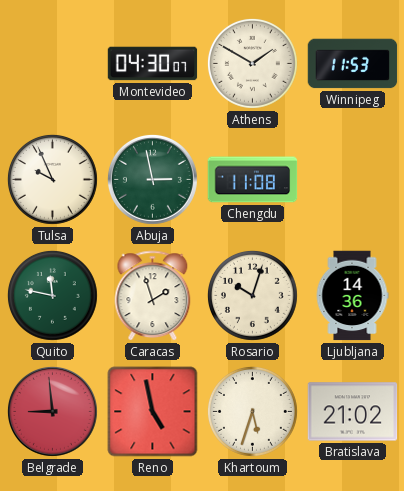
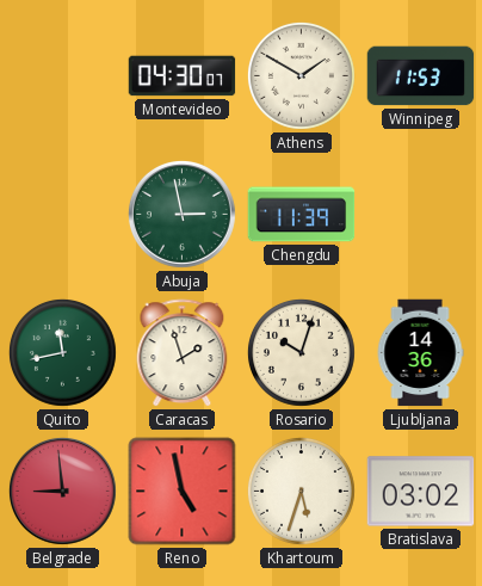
Tulsa: 9:56 -> none (52, 179)
Chengdu: 11:08 -> 11:39 (302, 215)
Quito: 11:47 -> 11:43 (62, 352)
Bratislava: 21:02 -> 03:02 (421, 492)
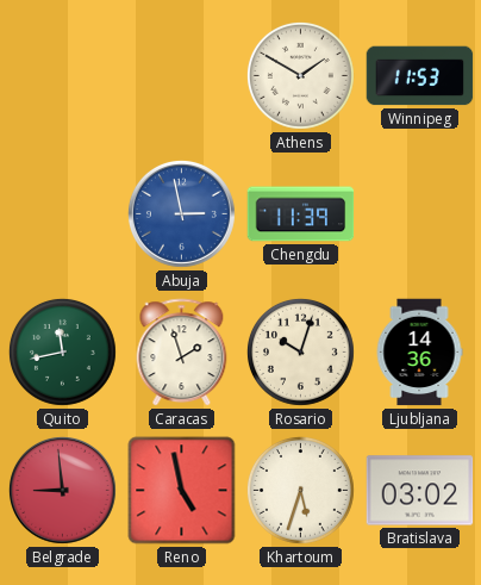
Montevideo: 04:30 -> none (183, 76)
Abuja dial: green -> blue (181, 213)
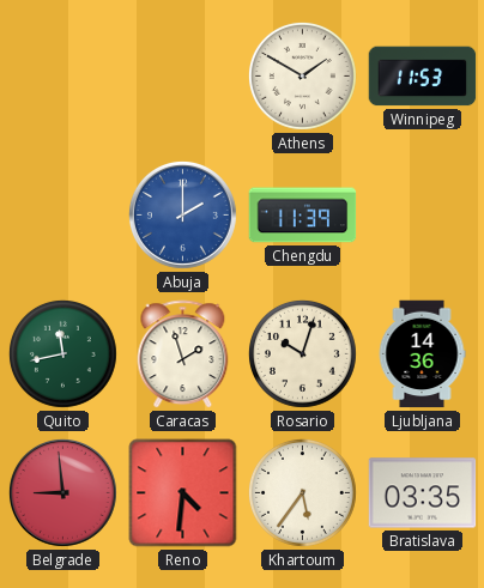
Abuja: 2:58 -> 2:00 (182, 214)
Reno: 4:58 -> 4:31 (183, 493)
Khartoum: 5:33 -> 5:36 (302, 492)
Bratislava: 03:02 -> 03:35 (423, 493)
